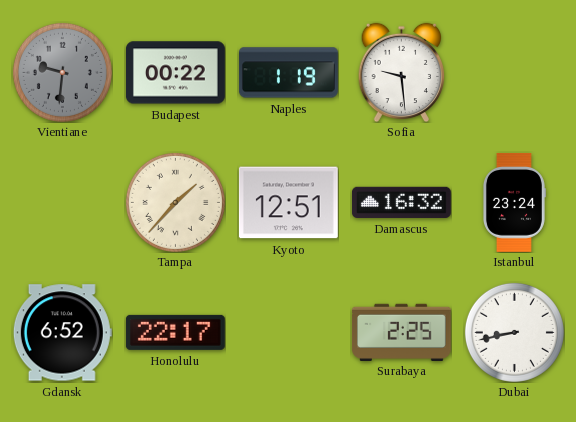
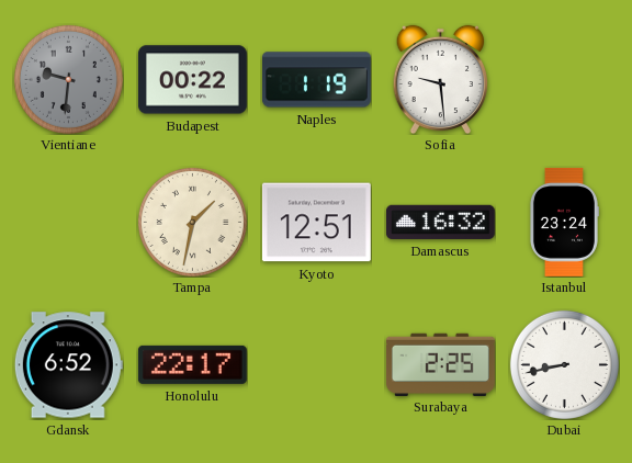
Tampa: 1:37 -> 1:32 (192, 222)
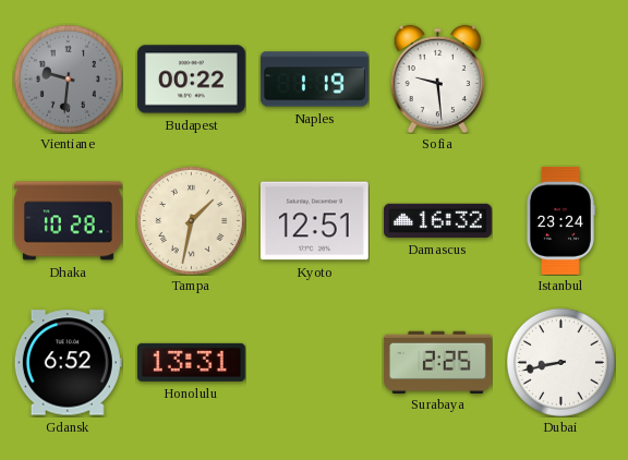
Dhaka: none -> 10:28 (68, 221)
Honolulu: 22:17 -> 13:31 (191, 362)
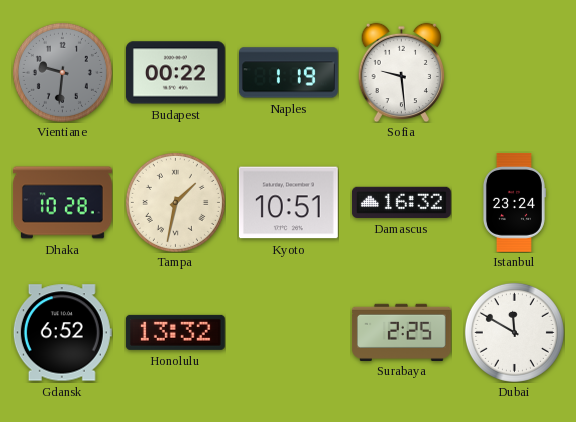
Kyoto: 12:51 -> 10:51 (288, 203)
Honolulu: 13:31 -> 13:32 (175, 332)
Dubai: 8:43 -> 11:50 (514, 332)
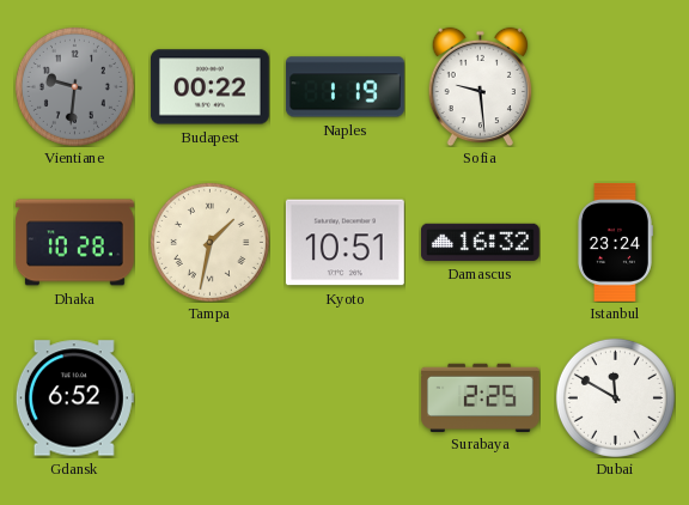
Honolulu: 13:32 -> none (175, 332)
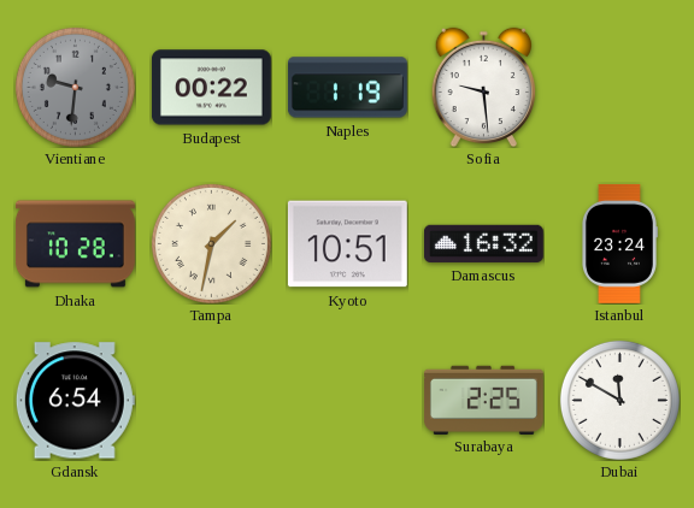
Gdansk: 6:52 -> 6:54 (75, 401)
